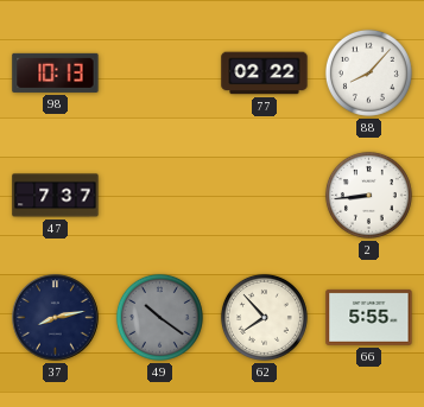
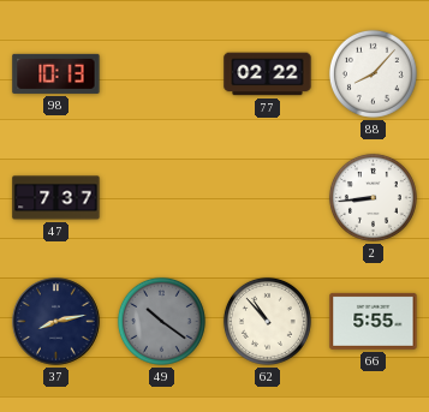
62: 7:53 -> 10:53 (267, 321)
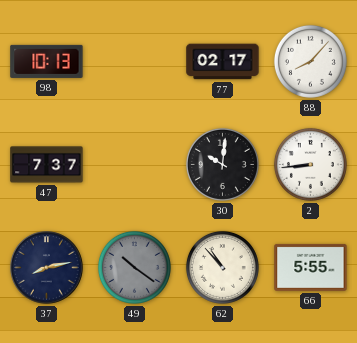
77: 02:22 -> 02:17 (223, 62)
30: none -> 10:01 (222, 164)
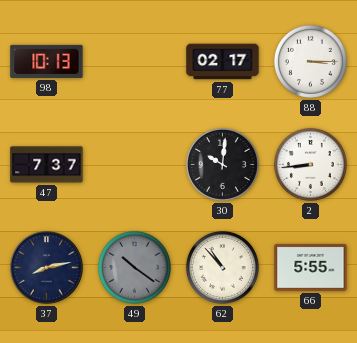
88: 8:07 -> 3:15 (310, 61)
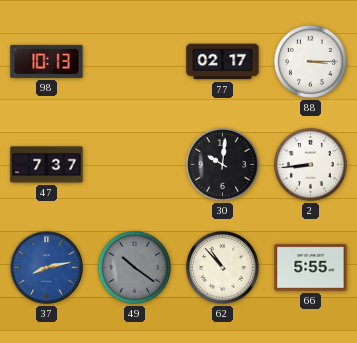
37 dial: navy -> blue (47, 268)
